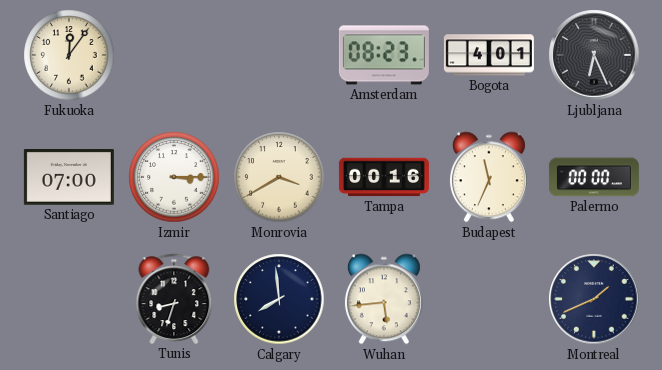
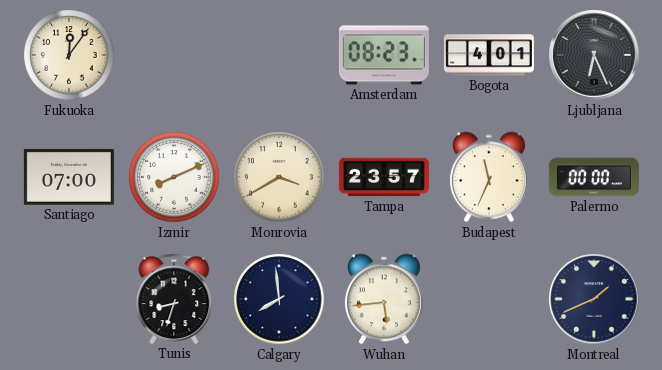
Izmir: 3:15 -> 8:11 (174, 177)
Tampa: 00:16 -> 23:57 (384, 177)
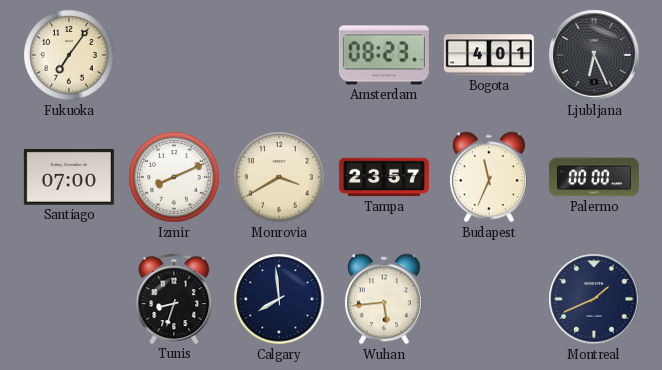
Fukuoka: 12:06 -> 7:06 (69, 55)
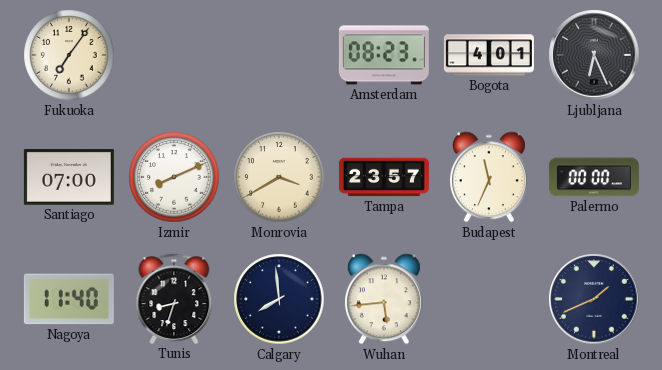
Nagoya: none -> 11:40 (69, 299)
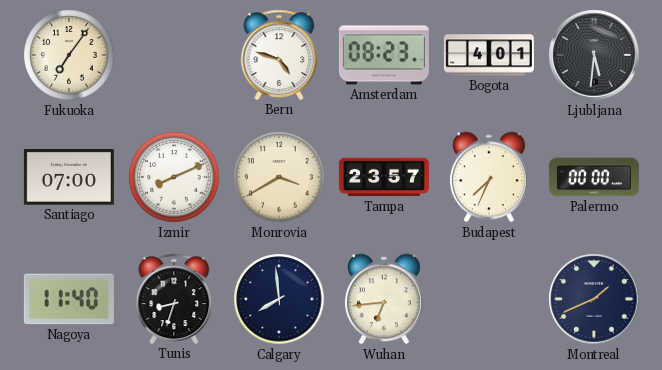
Bern: none -> 4:48 (279, 55)
Ljubljana: 6:26 -> 5:31 (594, 55)
Budapest: 11:34 -> 7:34 (489, 177)
Wuhan: 5:44 -> 6:44 (384, 299)
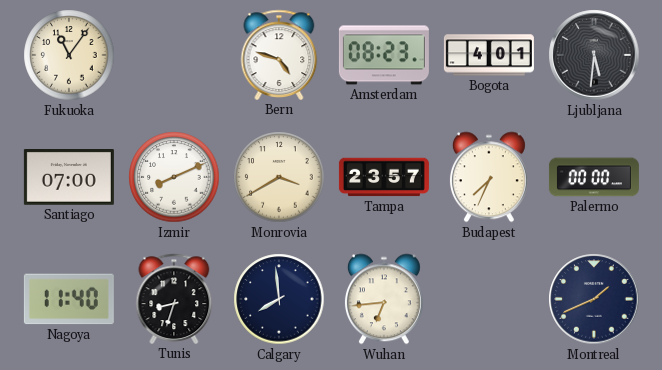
Fukuoka: 7:06 -> 11:06 (69, 55)
